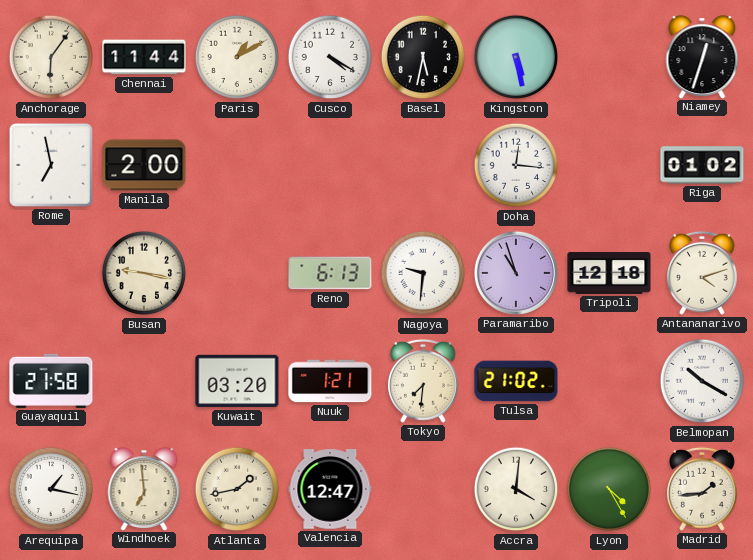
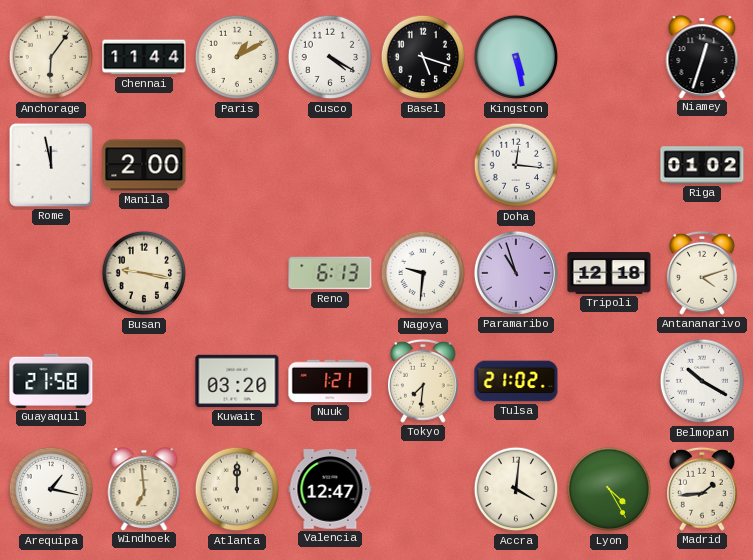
Basel: 5:32 -> 5:18 (423, 57)
Rome: 6:58 -> 11:58 (52, 166)
Atlanta: 1:43 -> 12:00 (237, 489)
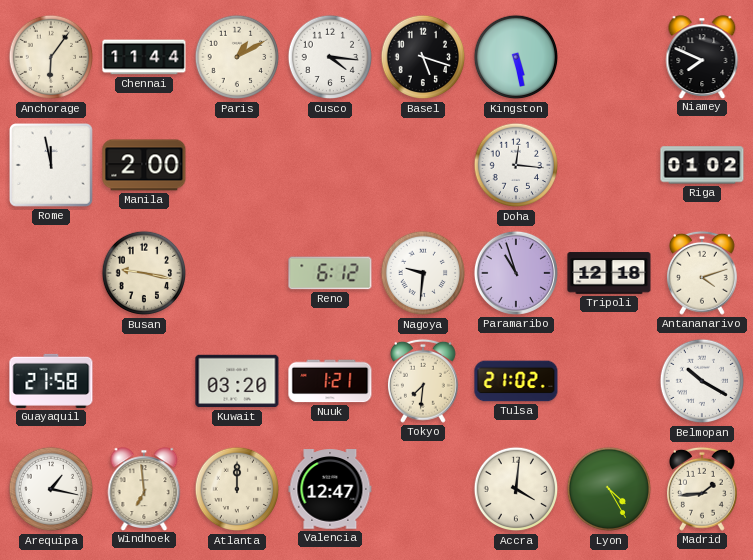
Cusco: 4:20 -> 4:16 (330, 57)
Niamey: 12:33 -> 7:49 (702, 57)
Reno: 6:13 -> 6:12 (330, 273)
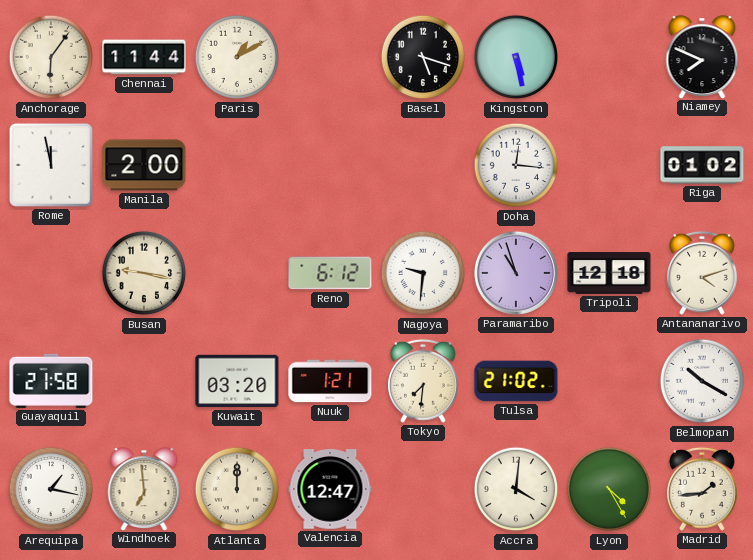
Cusco: 4:16 -> none (330, 57)
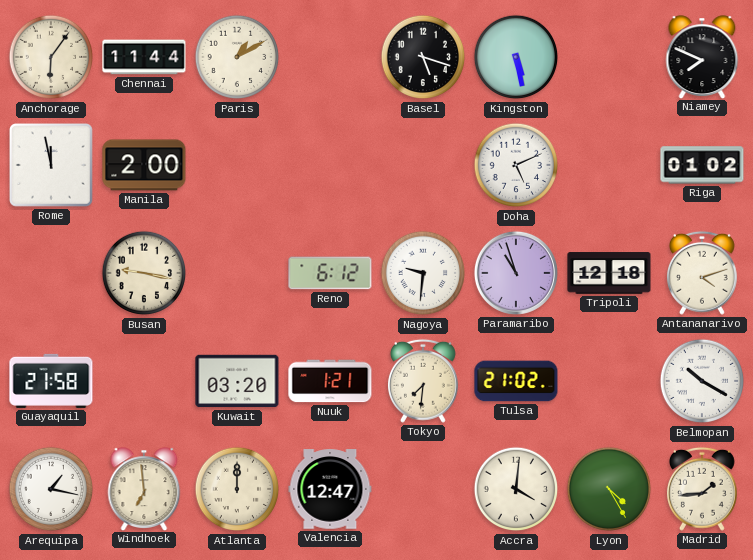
Doha: 12:16 -> 5:11 (516, 165)
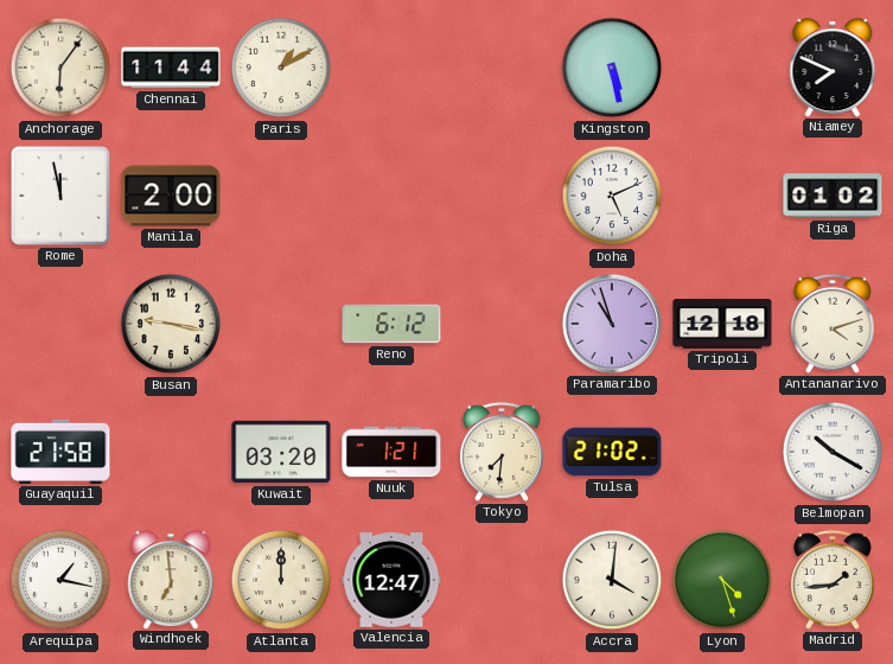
Basel: 5:18 -> none (423, 57)
Nagoya: 9:31 -> none (423, 273)
Lyon: 4:25 -> 4:27 (722, 580)
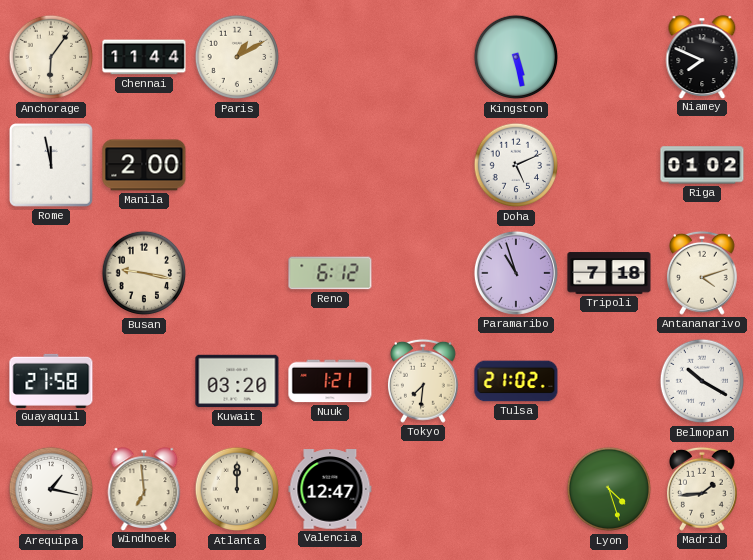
Tripoli: 12:18 -> 7:18 (609, 273)
Accra: 4:01 -> none (612, 580)
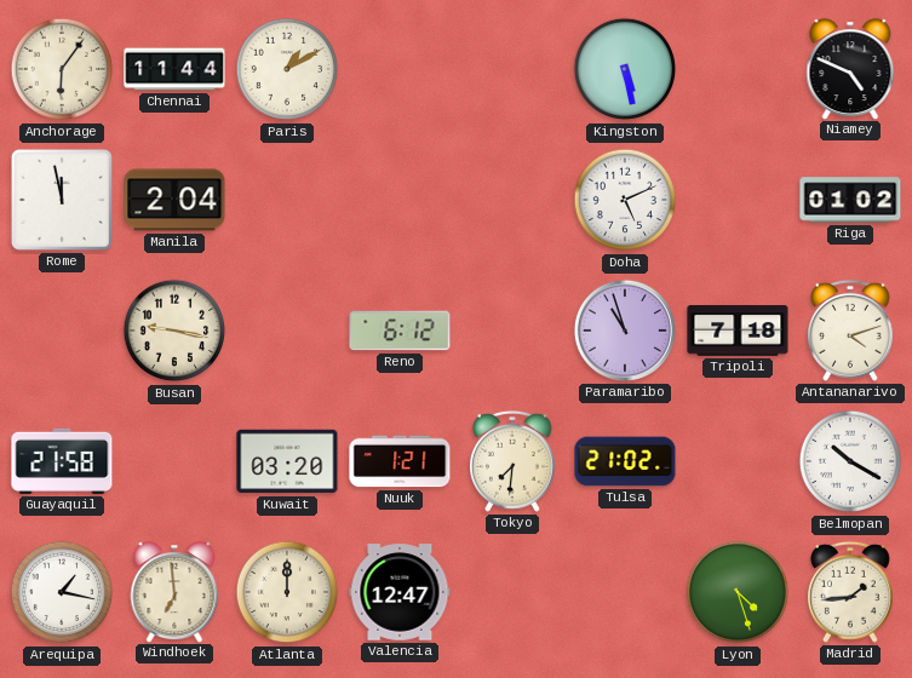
Niamey: 7:49 -> 4:49 (850, 69)
Manila: 2:00 -> 2:04 (174, 200)
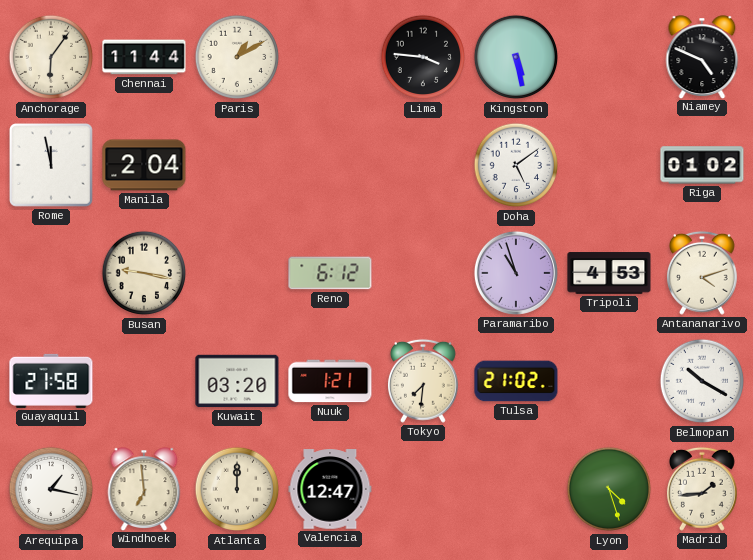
Lima: none -> 3:46 (423, 57)
Doha: 5:11 -> 5:09 (516, 165)
Tripoli: 7:18 -> 4:53 (609, 273)
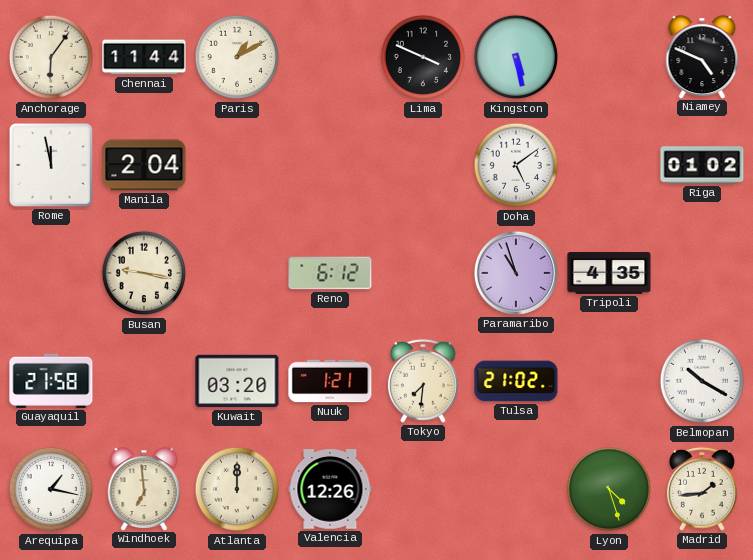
Lima: 3:46 -> 3:49 (423, 57)
Tripoli: 4:53 -> 4:35 (609, 273)
Antananarivo: 4:12 -> none (702, 273)
Valencia: 12:47 -> 12:26 (330, 489)
